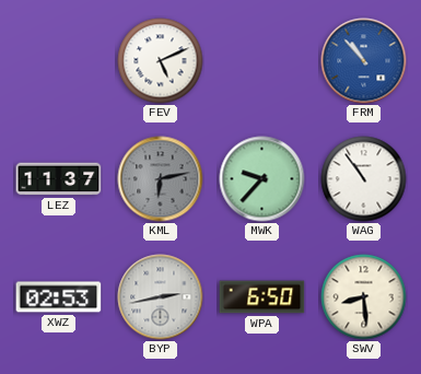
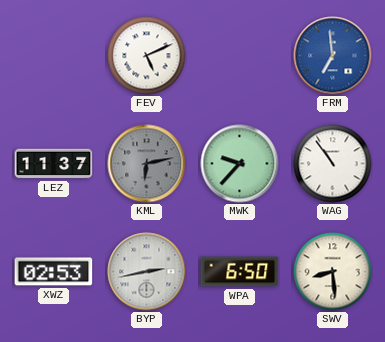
FRM: 10:53 -> 6:59 (333, 56)
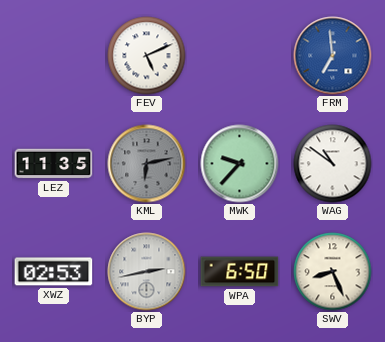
LEZ: 11:37 -> 11:35 (54, 164)
WAG: 10:54 -> 10:51 (333, 164)
SWV: 8:29 -> 8:26 (333, 272)
